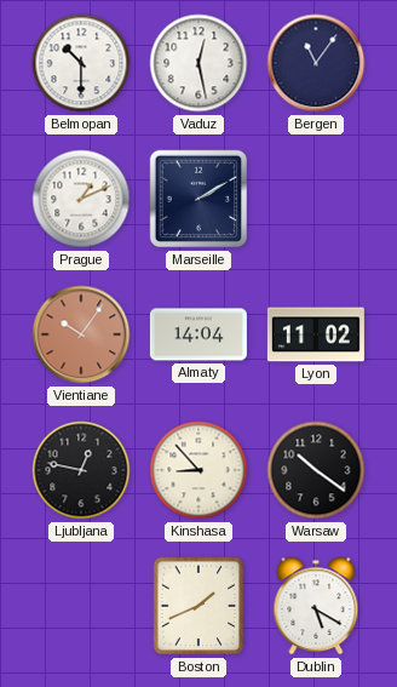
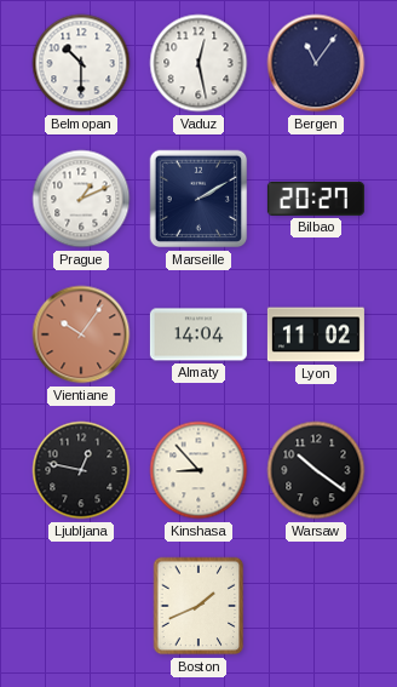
Bilbao: none -> 20:27 (316, 199)
Dublin: 5:20 -> none (316, 606)
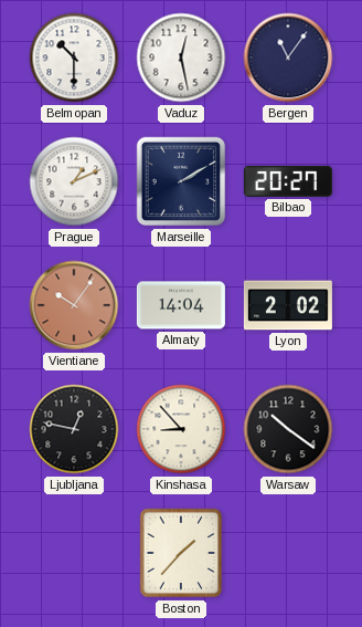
Lyon: 11:02 -> 2:02 (288, 305)
Boston: 1:41 -> 1:37 (181, 553)
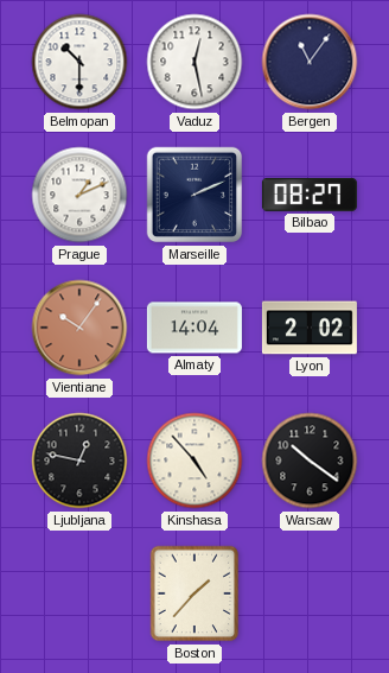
Marseille: 2:10 -> 2:11 (194, 195)
Bilbao: 20:27 -> 08:27 (310, 195)
Kinshasa: 8:53 -> 4:53 (194, 461)
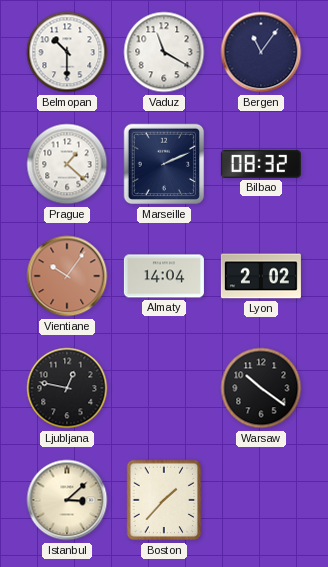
Vaduz: 12:28 -> 11:20 (164, 52)
Prague: 1:11 -> 1:22 (67, 164)
Bilbao: 08:27 -> 08:32 (261, 164)
Kinshasa: 4:53 -> none (194, 461)
Istanbul: none -> 3:08 (67, 500)
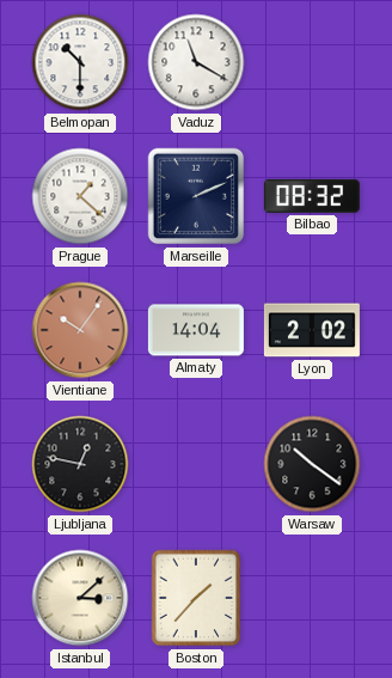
Bergen: 11:06 -> none (261, 52)
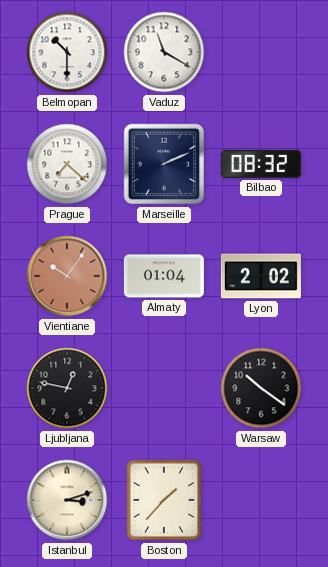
Prague: 1:22 -> 7:22 (67, 164)
Almaty: 14:04 -> 01:04 (164, 276)
Istanbul: 3:08 -> 3:12 (67, 500)
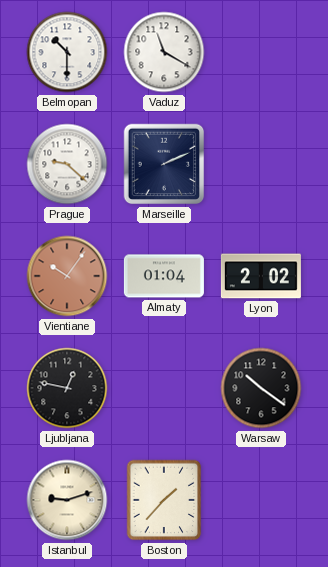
Prague: 7:22 -> 9:22 (67, 164)
Bilbao: 08:32 -> none (261, 164)
Istanbul: 3:12 -> 9:12 (67, 500)
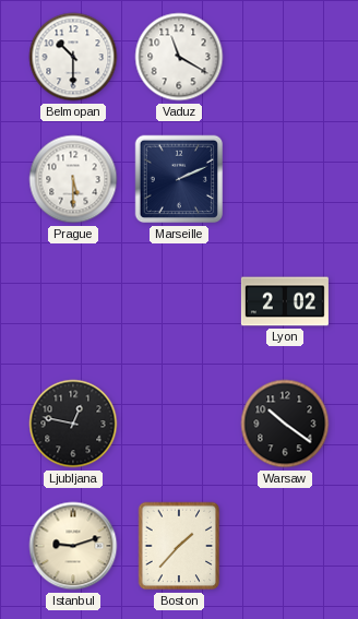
Prague: 9:22 -> 5:30 (73, 179)
Vientiane: 10:06 -> none (67, 276)
Almaty: 01:04 -> none (164, 276)
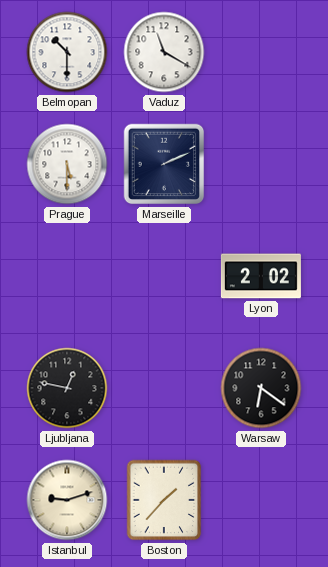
Warsaw: 10:21 -> 6:21 (261, 388)
